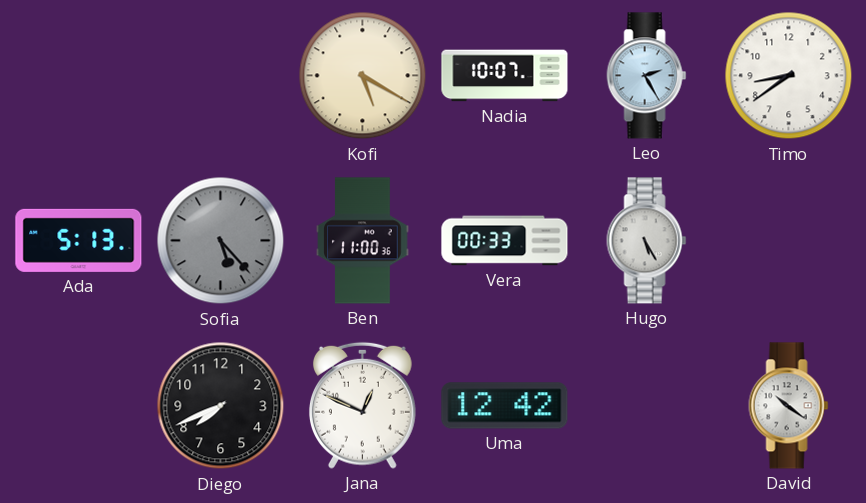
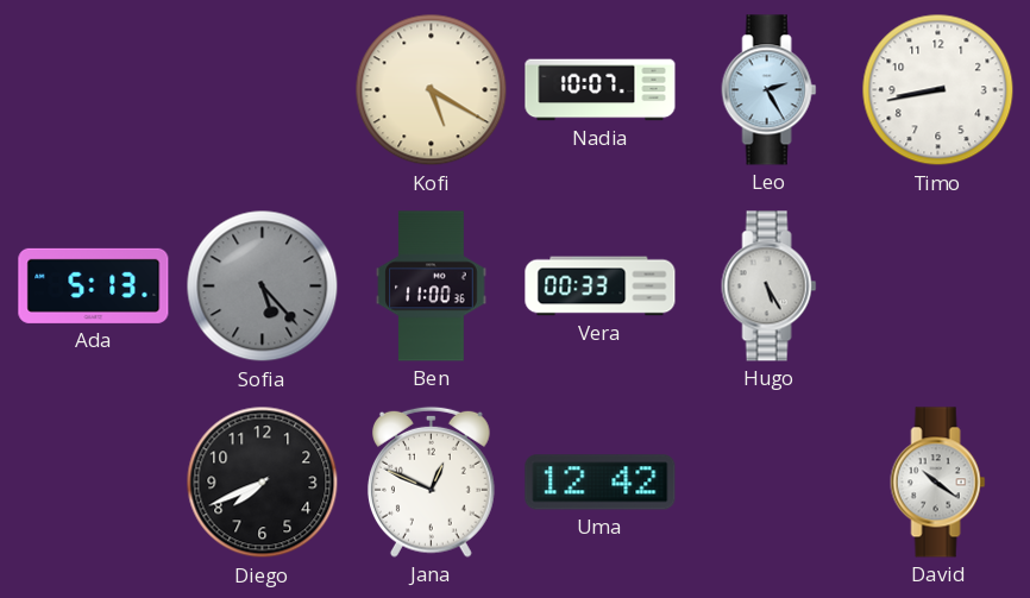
Timo: 8:39 -> 8:43 (938, 90)
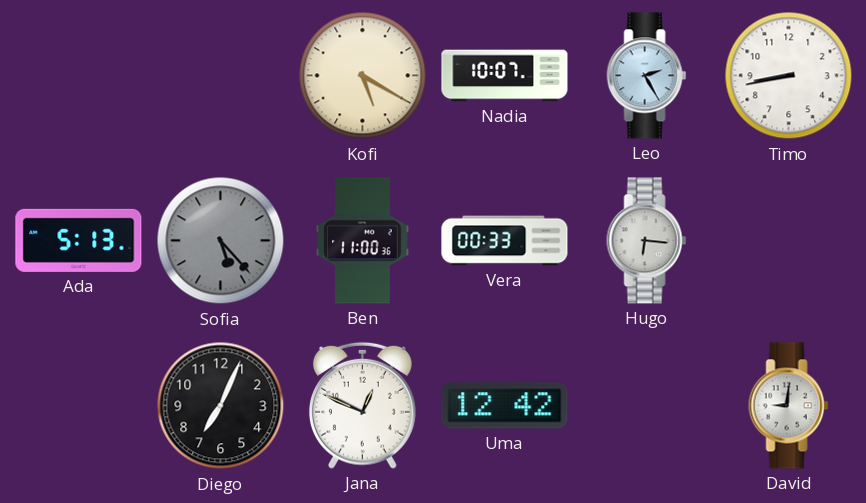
Hugo: 5:25 -> 6:16 (647, 241)
Diego: 7:41 -> 7:04 (221, 406)
David: 10:21 -> 9:01 (789, 406)
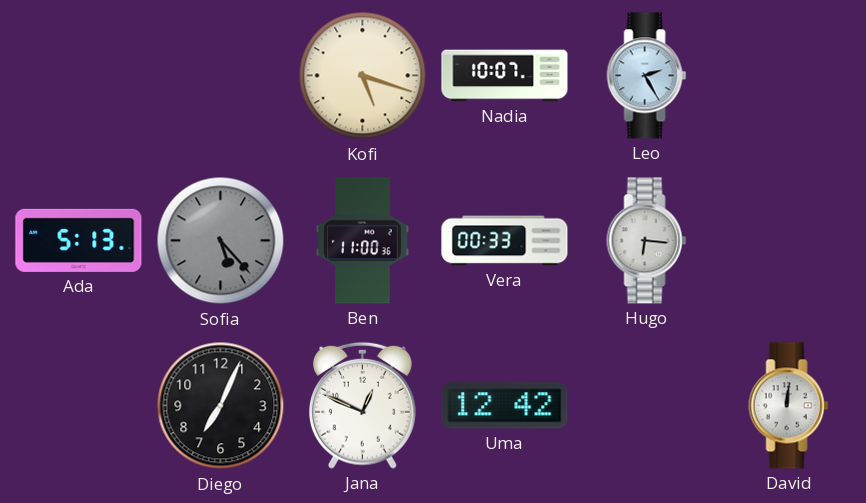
Kofi: 5:20 -> 5:18 (363, 76)
Timo: 8:43 -> none (789, 76)
David: 9:01 -> 12:01 (789, 406)
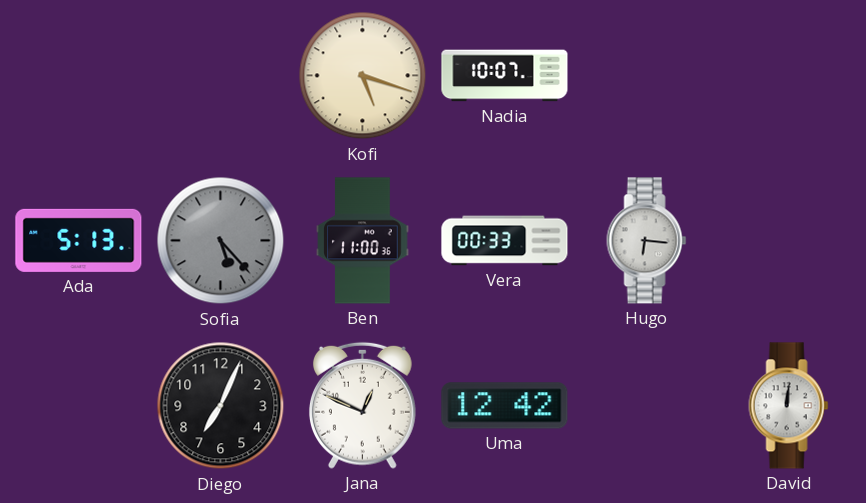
Leo: 2:25 -> none (647, 76)
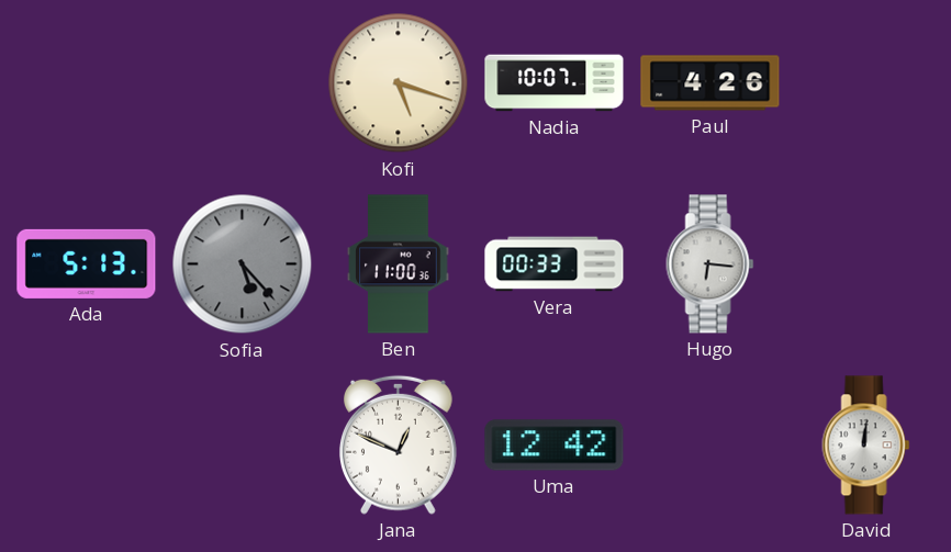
Paul: none -> 4:26 (711, 83)
Diego: 7:04 -> none (221, 406)
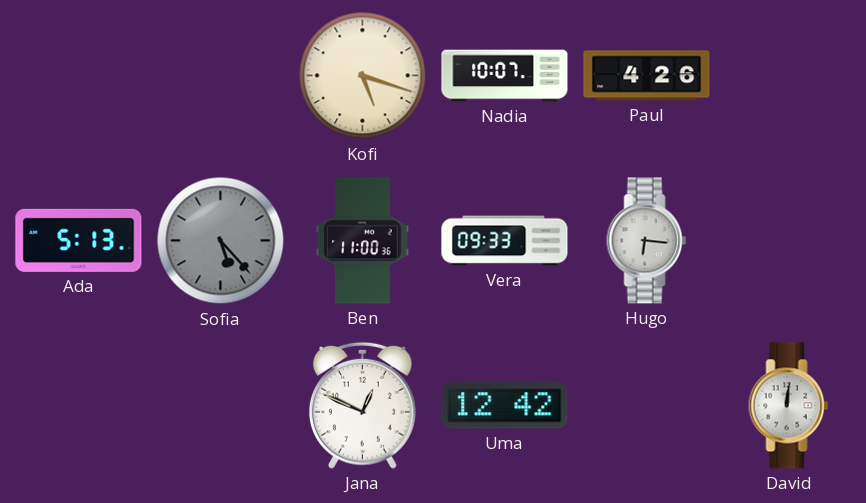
Vera: 00:33 -> 09:33 (505, 241)
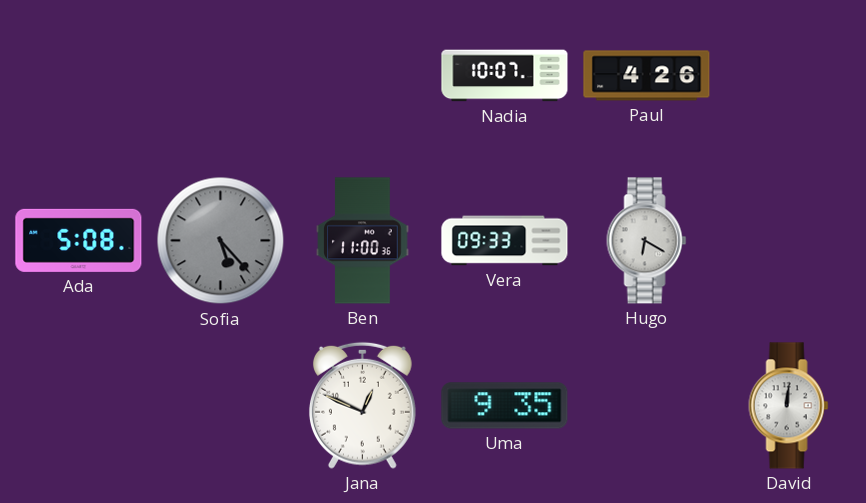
Kofi: 5:18 -> none (363, 76)
Ada: 5:13 -> 5:08 (79, 240)
Hugo: 6:16 -> 6:20 (647, 241)
Uma: 12:42 -> 9:35 (505, 406)
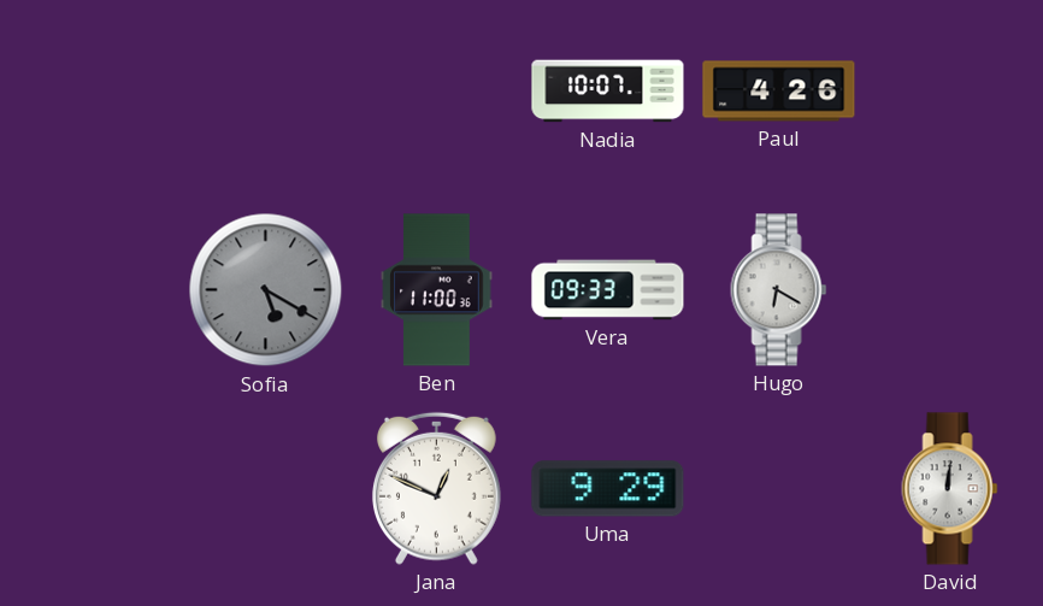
Ada: 5:08 -> none (79, 240)
Sofia: 5:23 -> 5:20 (266, 290)
Uma: 9:35 -> 9:29 (608, 489)
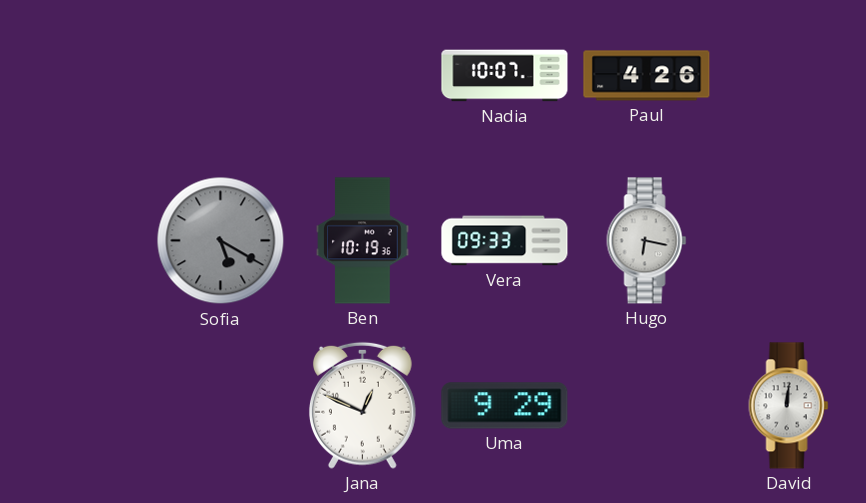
Ben: 11:00 -> 10:19 (363, 241)
Hugo: 6:20 -> 6:17 (647, 241)
